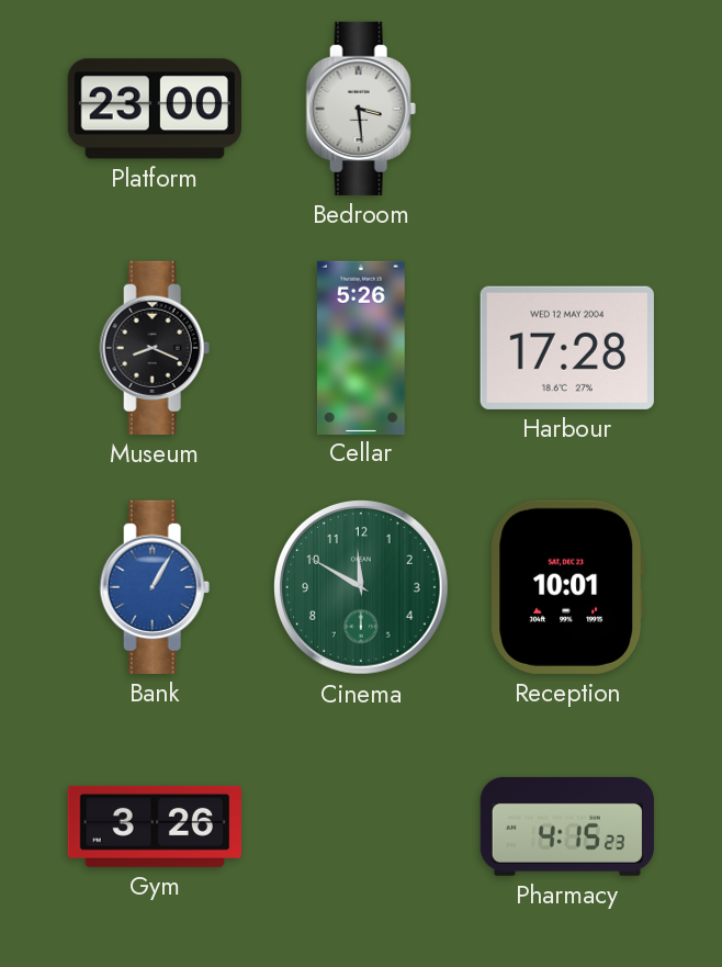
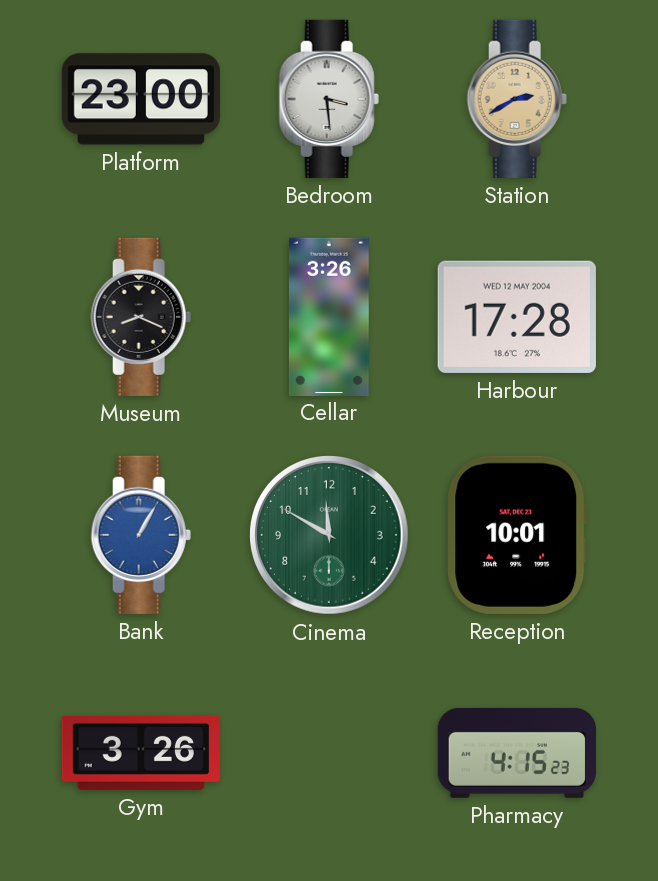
Station: none -> 2:40 (517, 99)
Cellar: 5:26 -> 3:26 (329, 316)
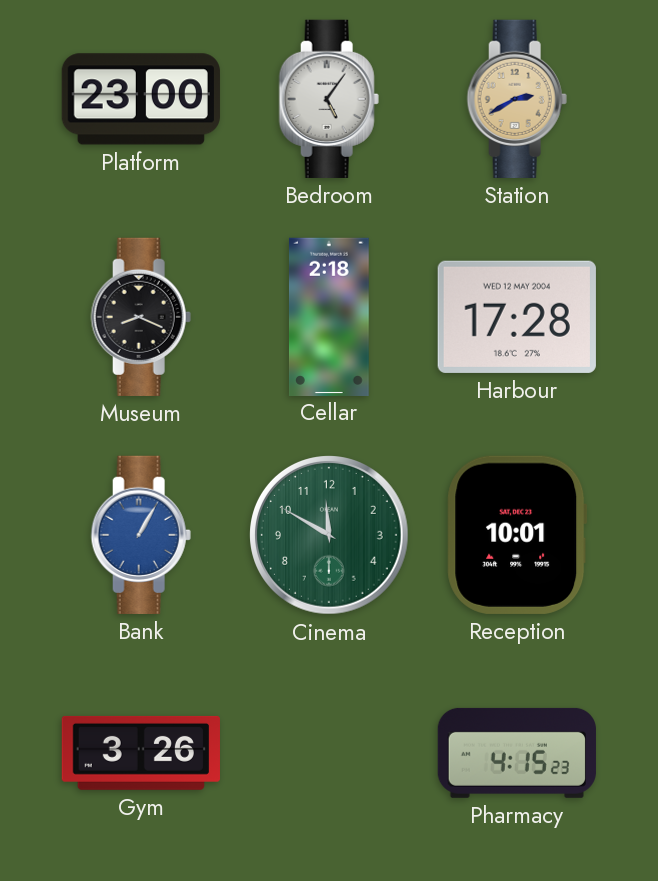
Bedroom: 3:29 -> 5:06 (329, 99)
Cellar: 3:26 -> 2:18 (329, 316)
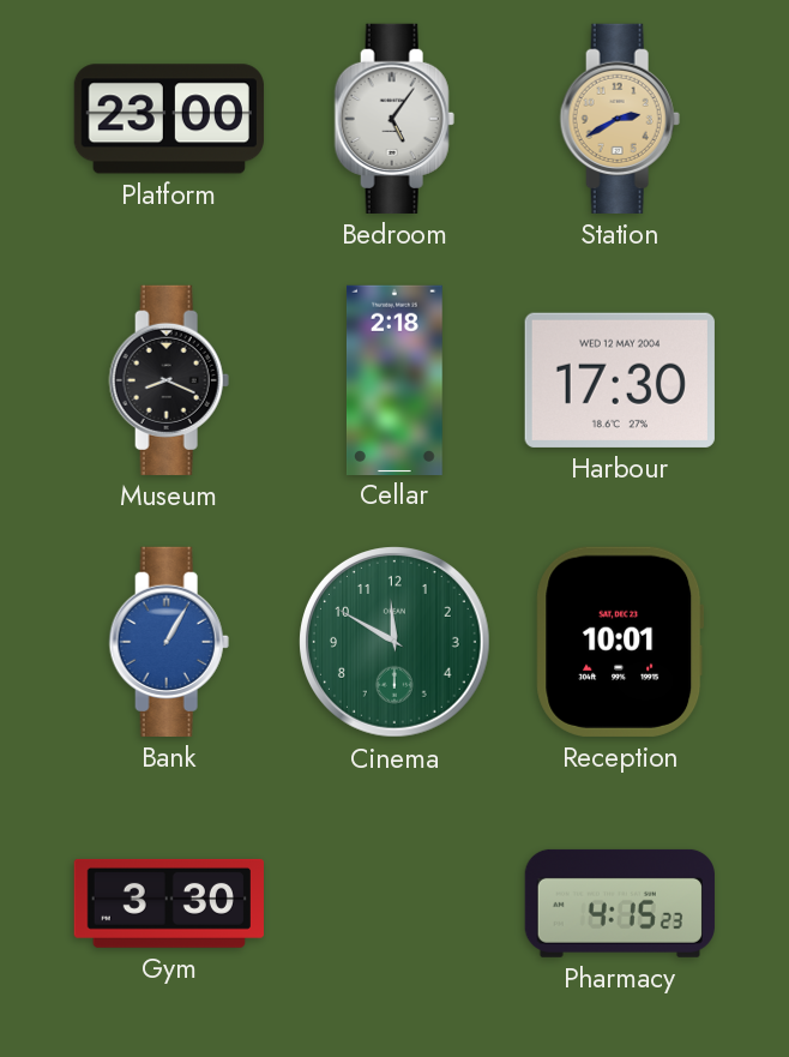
Harbour: 17:28 -> 17:30 (620, 380)
Gym: 3:26 -> 3:30 (169, 903)
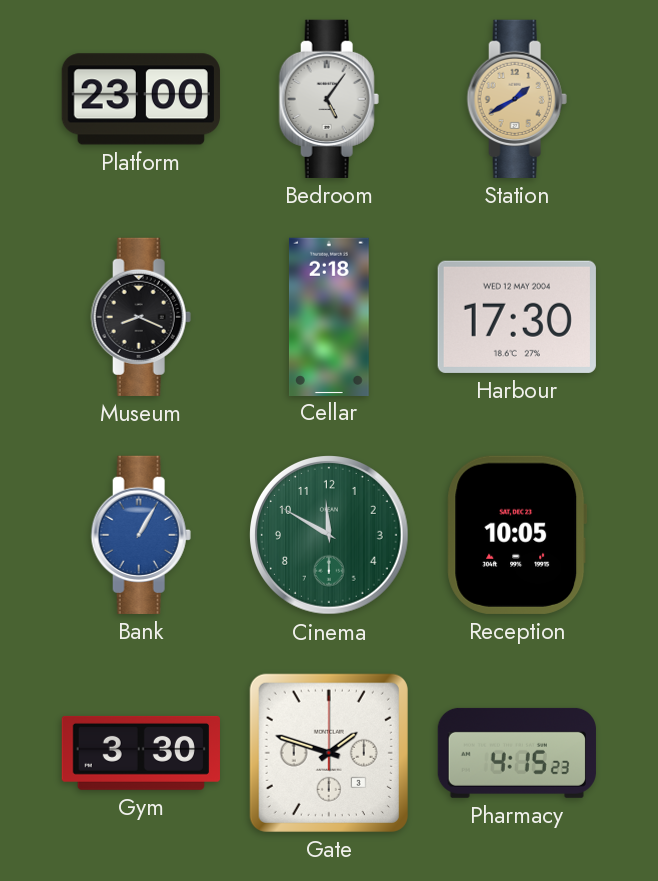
Station: 2:40 -> 1:40 (517, 99)
Reception: 10:01 -> 10:05 (517, 535)
Gate: none -> 1:48 (329, 753)
